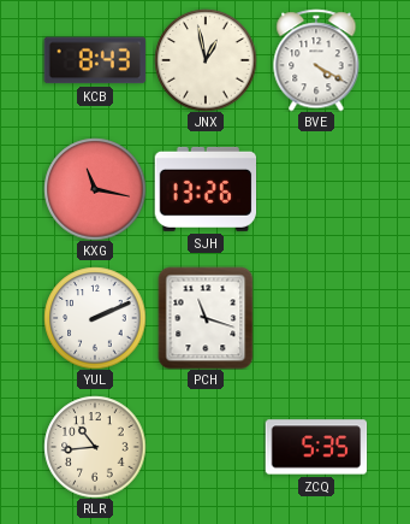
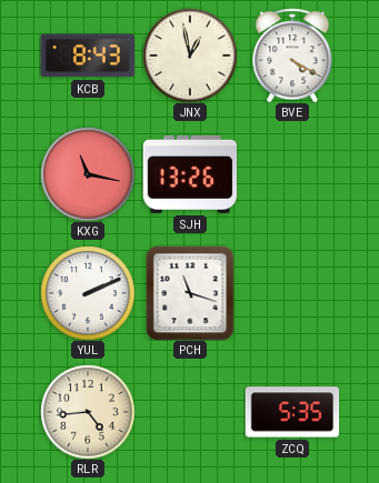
RLR: 10:44 -> 4:44 (88, 412)
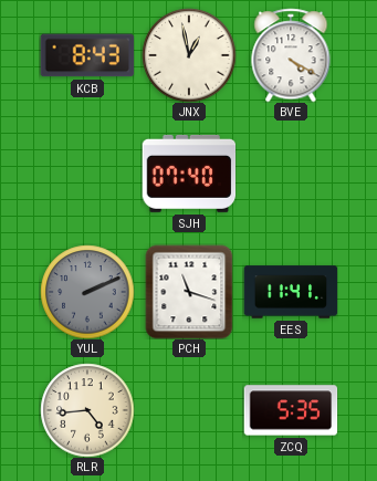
KXG: 11:17 -> none (88, 174)
SJH: 13:26 -> 07:40 (189, 174)
YUL dial: white -> grey (87, 292)
EES: none -> 11:41 (291, 292)
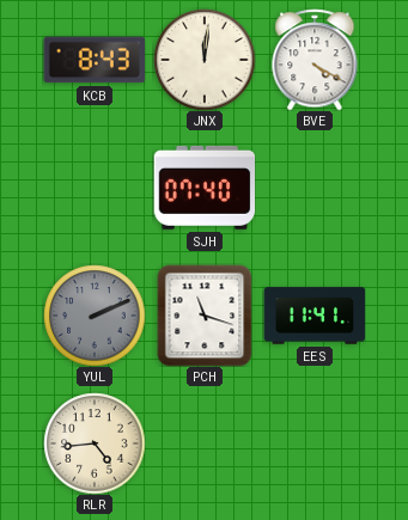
JNX: 12:58 -> 12:01 (205, 60)
ZCQ: 5:35 -> none (291, 410)
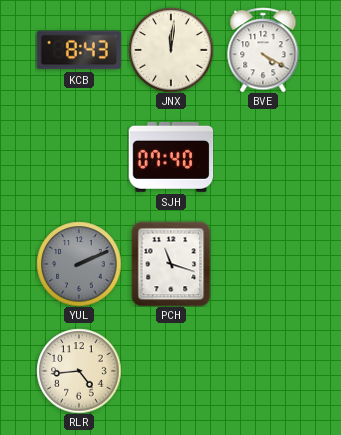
EES: 11:41 -> none (315, 316)
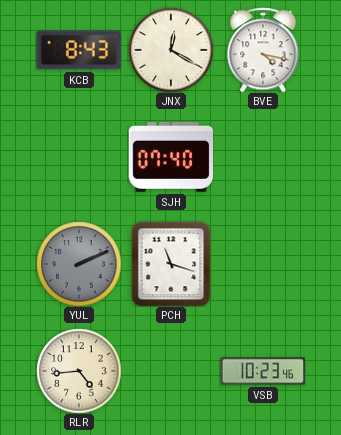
JNX: 12:01 -> 12:20 (171, 50)
BVE: 4:20 -> 4:17 (263, 50)
VSB: none -> 10:23 (263, 371)
